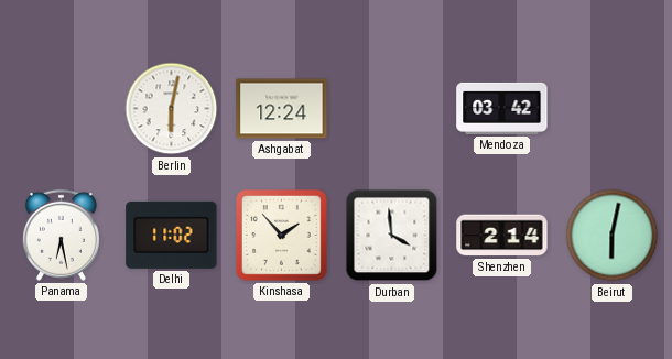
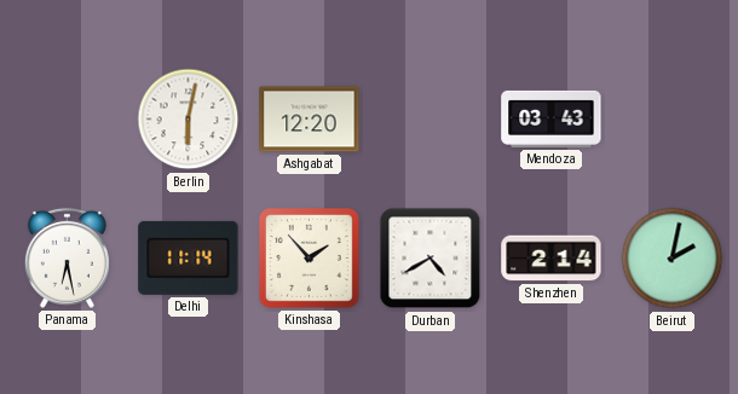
Ashgabat: 12:24 -> 12:20 (310, 120)
Mendoza: 03:42 -> 03:43 (552, 118)
Delhi: 11:02 -> 11:14 (189, 257)
Durban: 3:59 -> 4:40 (431, 259)
Beirut: 6:02 -> 2:02 (673, 259)
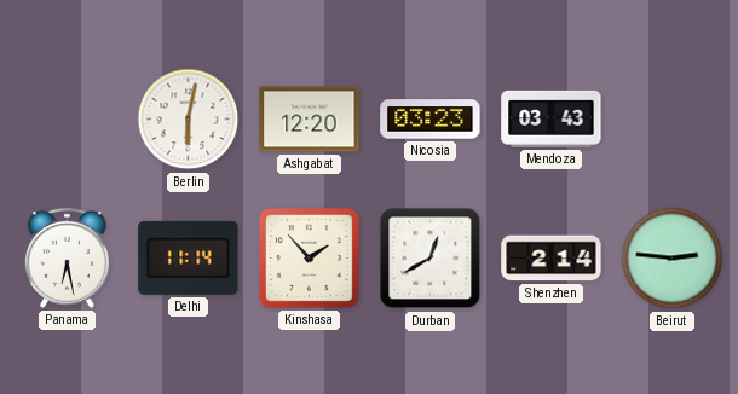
Nicosia: none -> 03:23 (431, 120)
Durban: 4:40 -> 12:40 (431, 259)
Beirut: 2:02 -> 2:46 (673, 259)
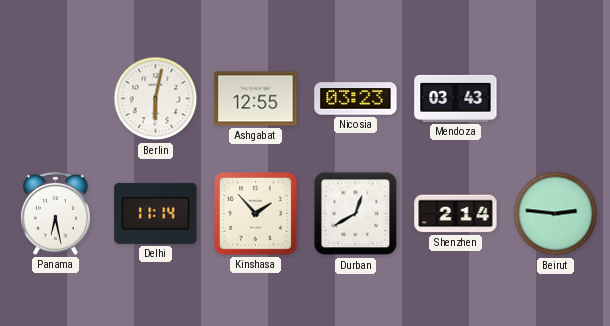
Ashgabat: 12:20 -> 12:55 (256, 99)
